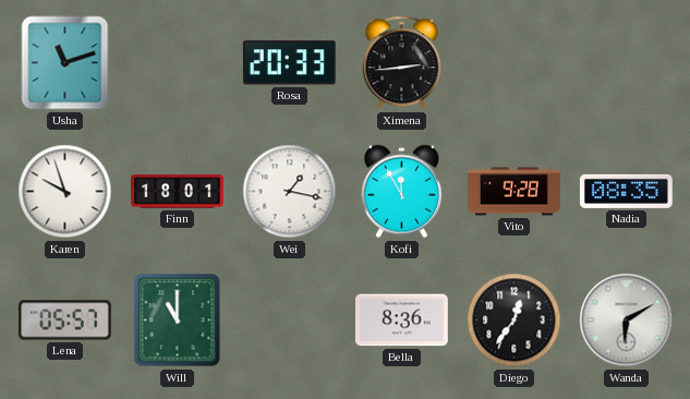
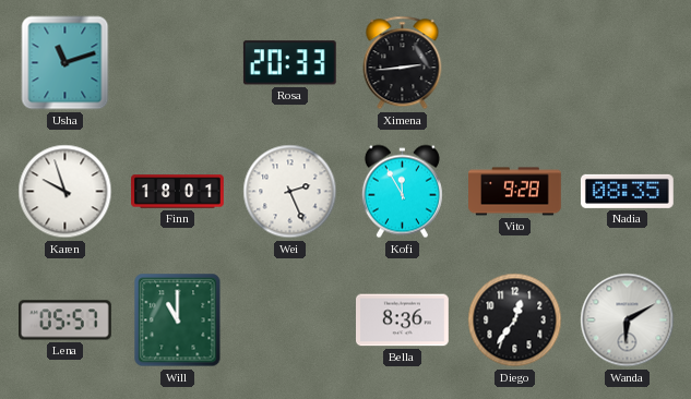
Wei: 1:17 -> 2:26 (290, 192)
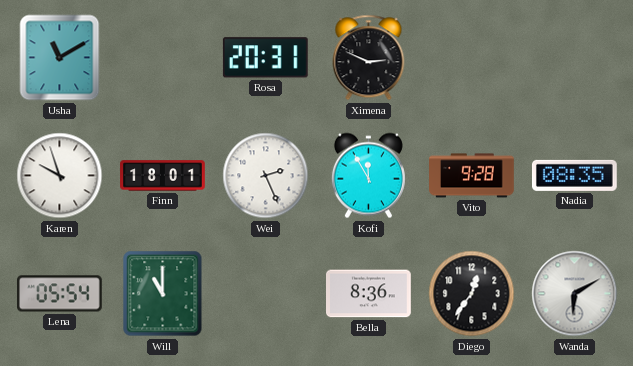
Usha: 11:12 -> 11:10 (60, 58)
Rosa: 20:33 -> 20:31 (265, 58)
Ximena: 2:44 -> 2:49 (369, 58)
Lena: 05:57 -> 05:54 (60, 294)
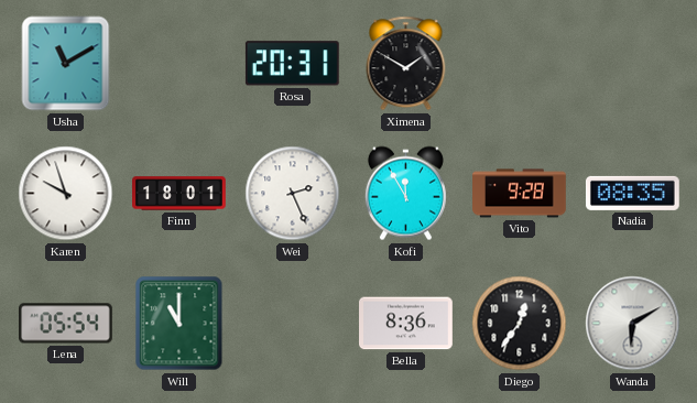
Ximena: 2:49 -> 1:50 (406, 64)
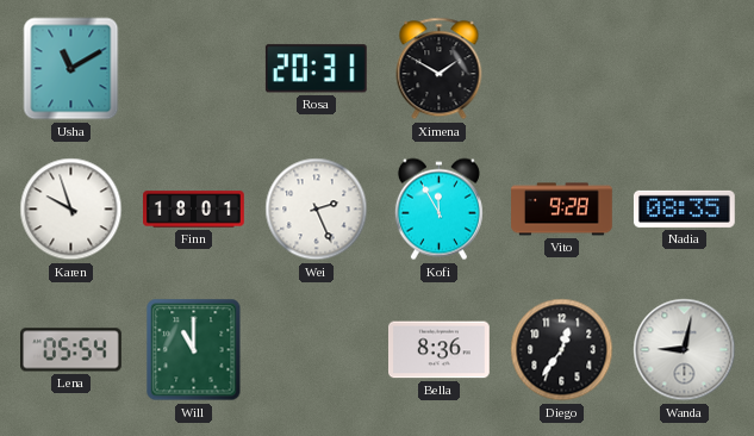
Wanda: 6:10 -> 9:02 (685, 350)
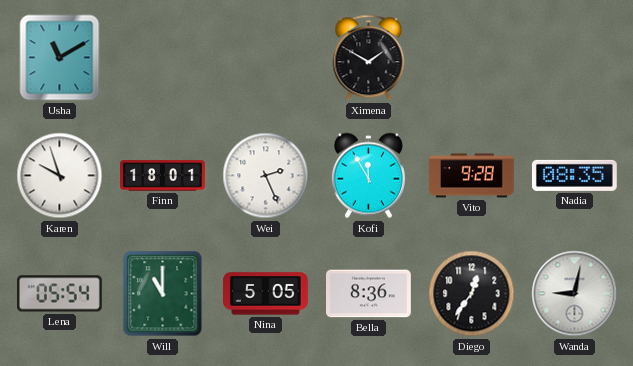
Rosa: 20:31 -> none (316, 69)
Nina: none -> 5:05 (266, 294)
